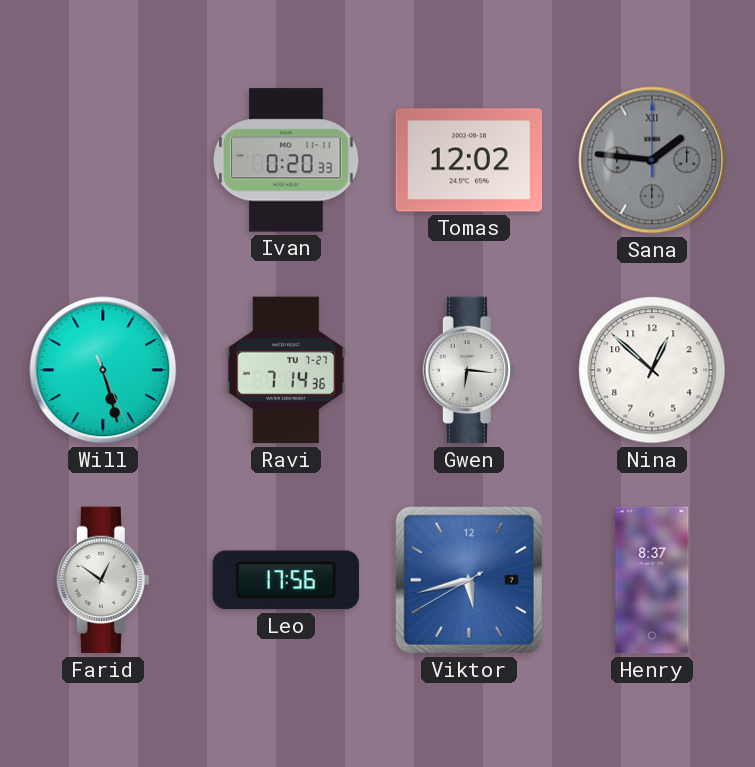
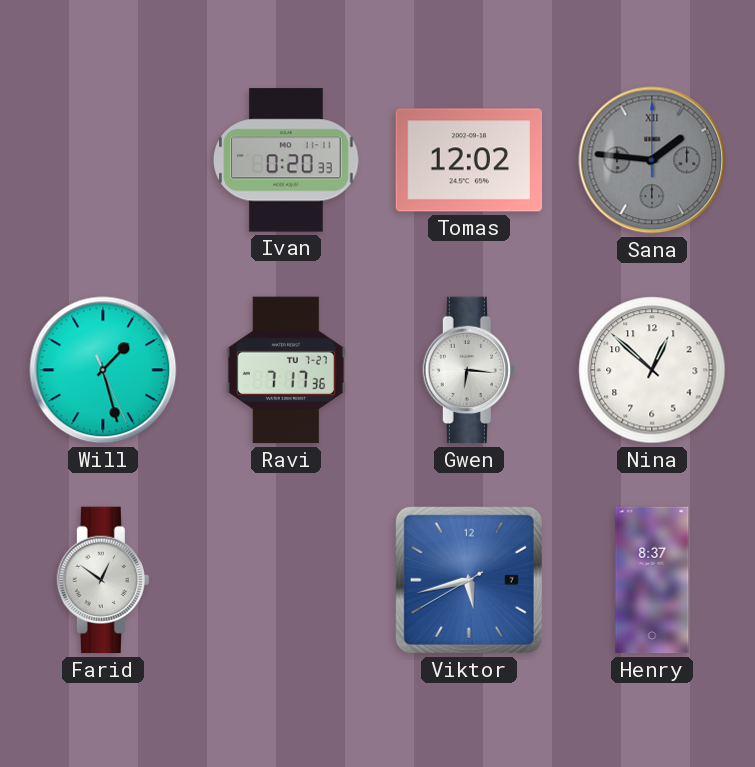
Will: 5:27 -> 1:27 (103, 370)
Ravi: 7:14 -> 7:17 (286, 370)
Leo: 17:56 -> none (286, 580)
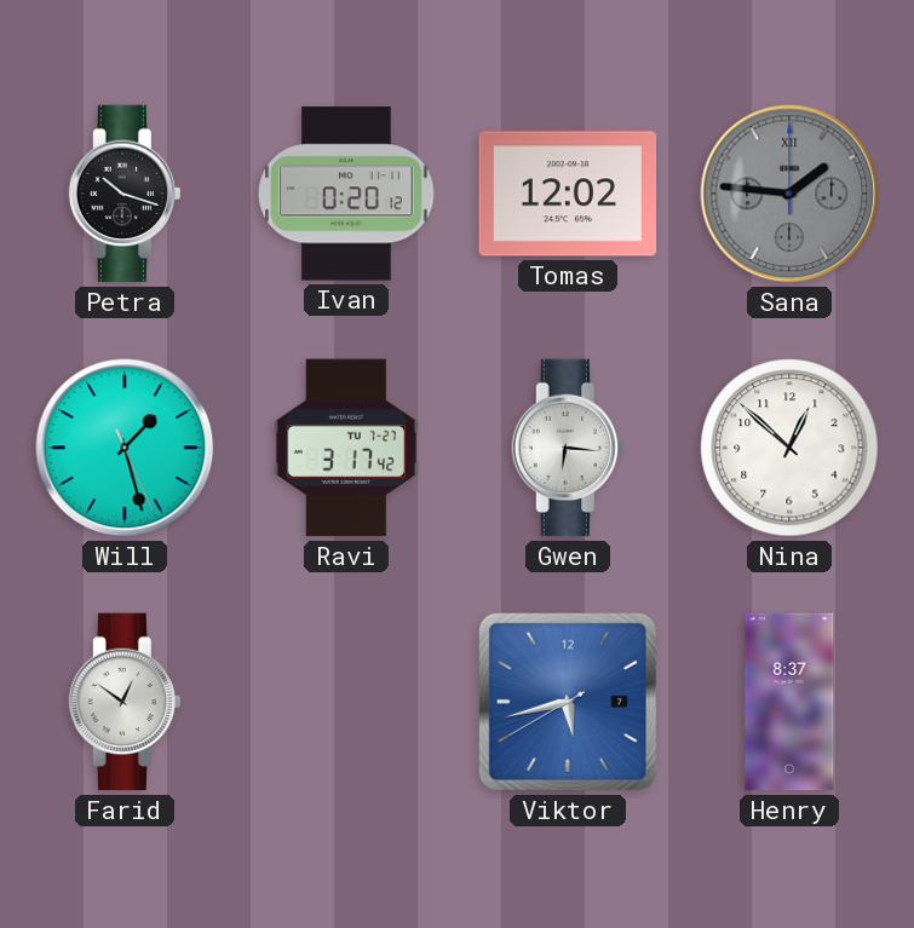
Petra: none -> 10:18 (125, 194)
Ivan: 0:20:33 -> 0:20:12 (346, 194)
Ravi: 7:17 -> 3:17 (346, 448)
